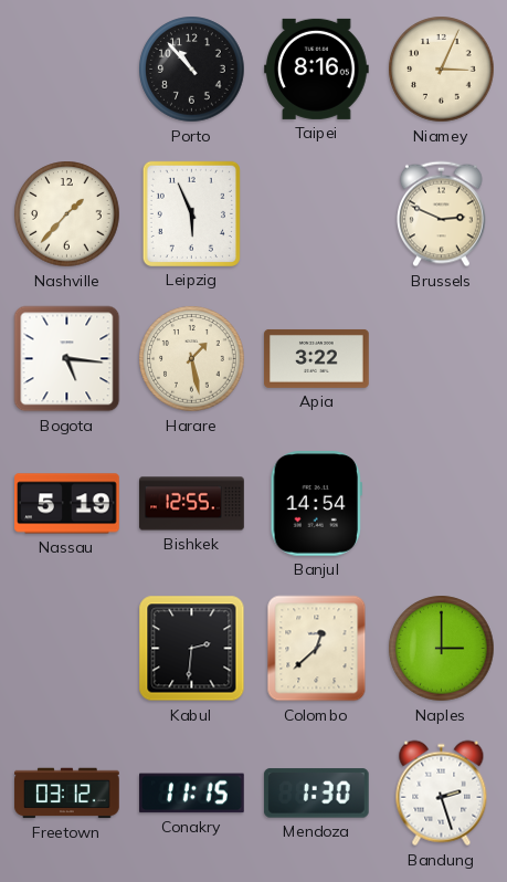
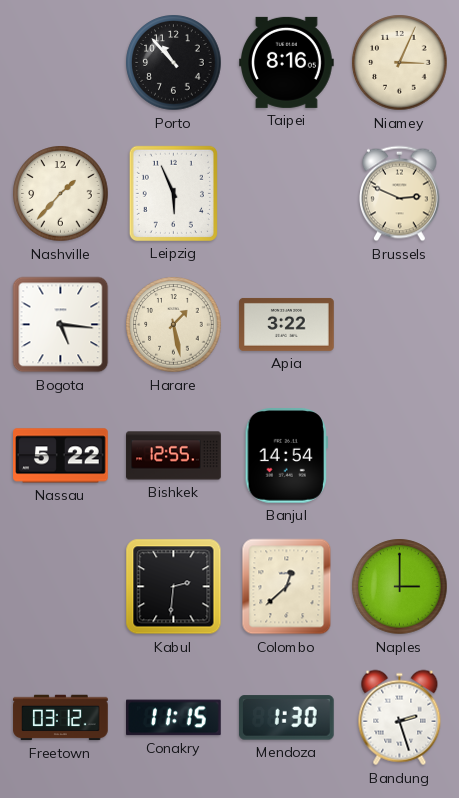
Nassau: 5:19 -> 5:22 (61, 456)
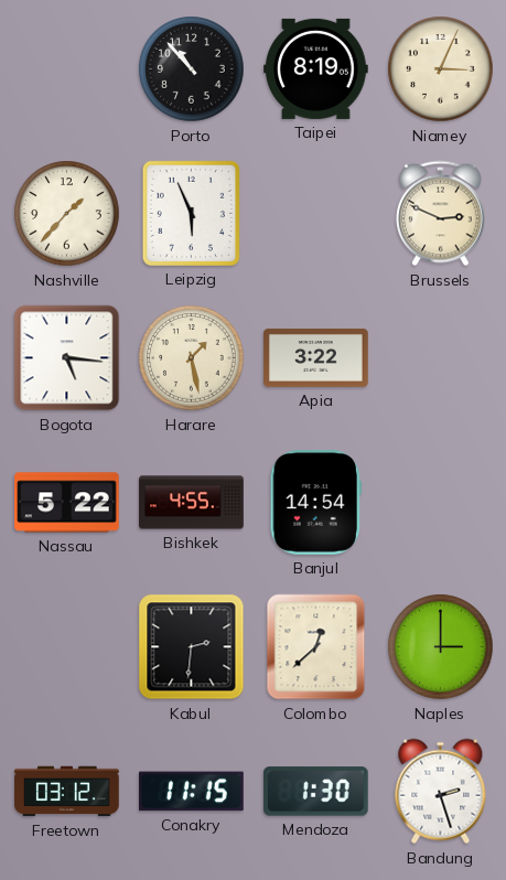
Taipei: 8:16 -> 8:19 (316, 68)
Bishkek: 12:55 -> 4:55 (192, 503)
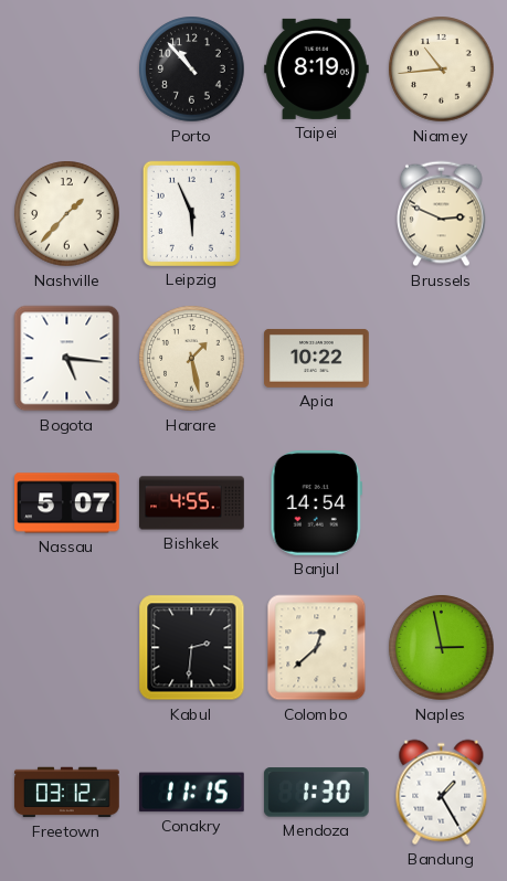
Niamey: 3:04 -> 10:44 (442, 70)
Apia: 3:22 -> 10:22 (317, 358)
Nassau: 5:22 -> 5:07 (67, 503)
Naples: 3:00 -> 2:58 (442, 648)
Bandung: 2:27 -> 1:25 (442, 793)
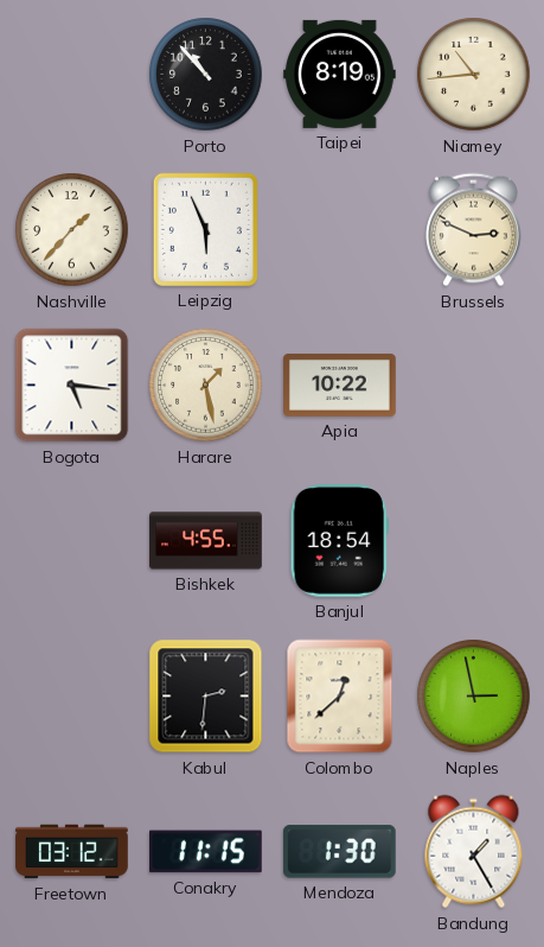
Nassau: 5:07 -> none (67, 503)
Banjul: 14:54 -> 18:54 (339, 541)
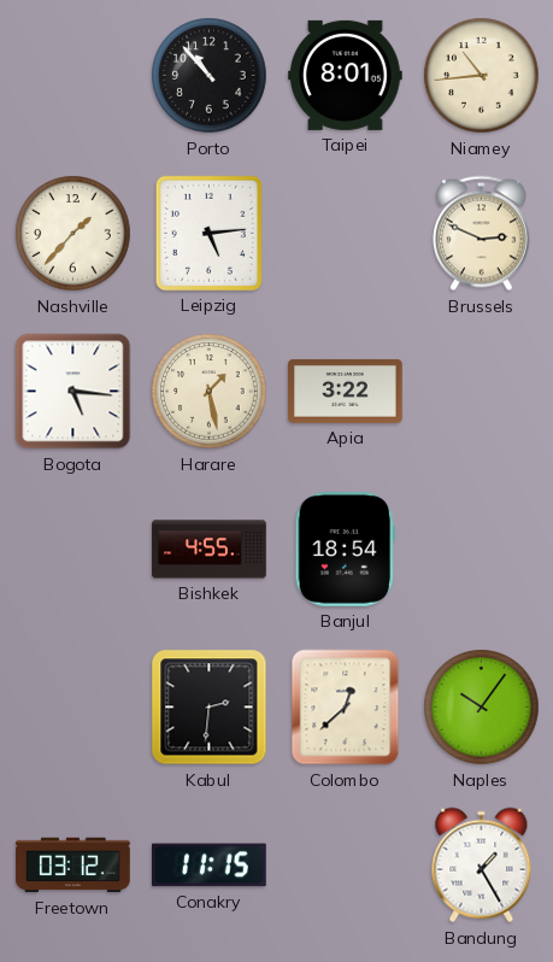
Taipei: 8:19 -> 8:01 (346, 75)
Leipzig: 5:56 -> 5:14 (208, 233)
Apia: 10:22 -> 3:22 (346, 391)
Naples: 2:58 -> 10:06 (482, 708)
Mendoza: 1:30 -> none (339, 852)
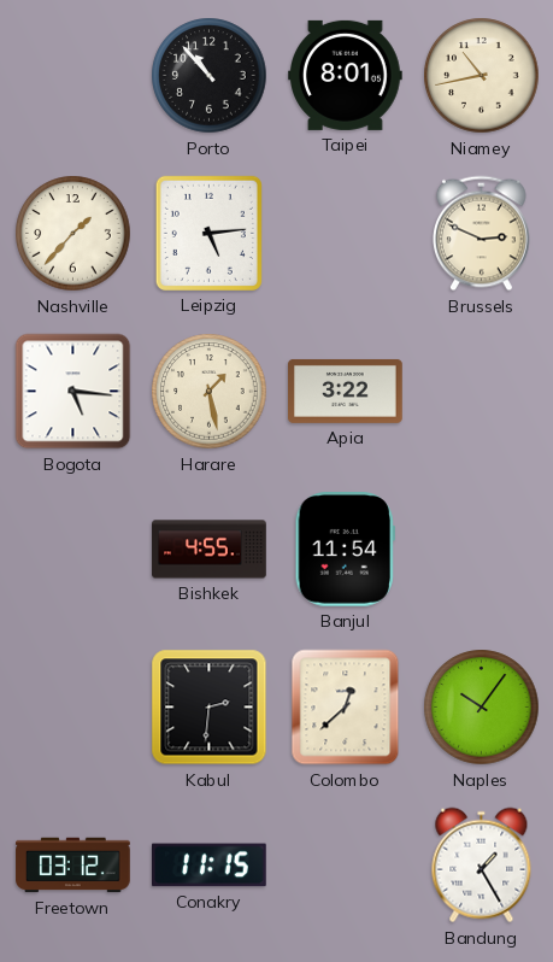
Niamey: 10:44 -> 10:43 (482, 76)
Banjul: 18:54 -> 11:54 (345, 550)
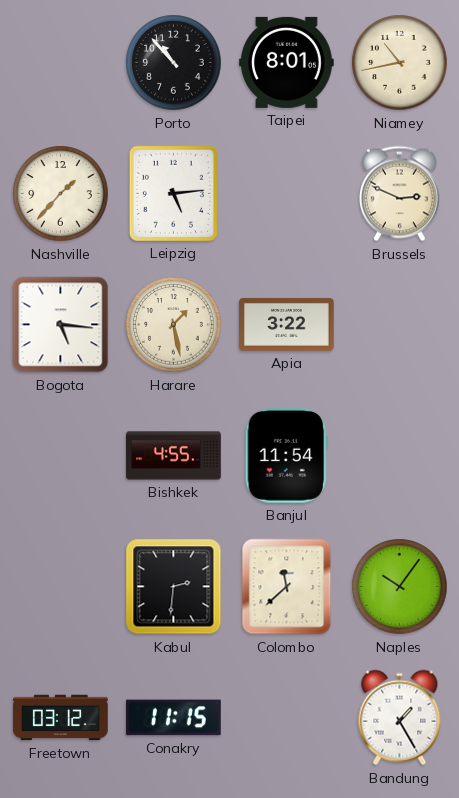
Colombo: 12:38 -> 11:38 (287, 587)
